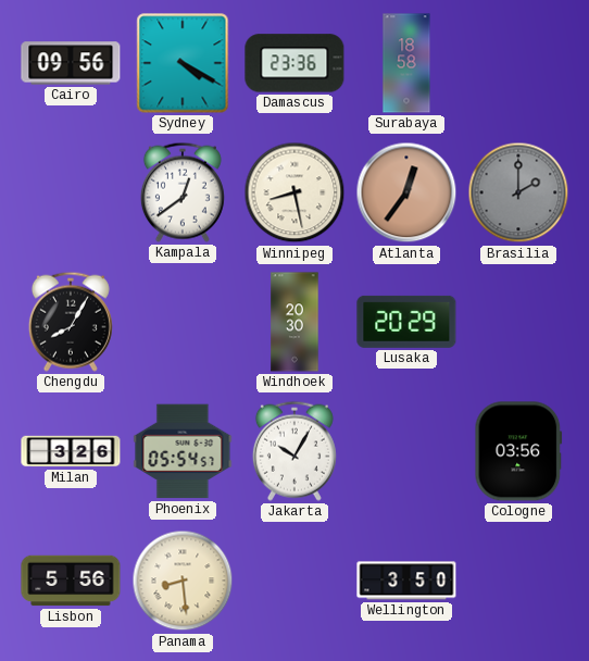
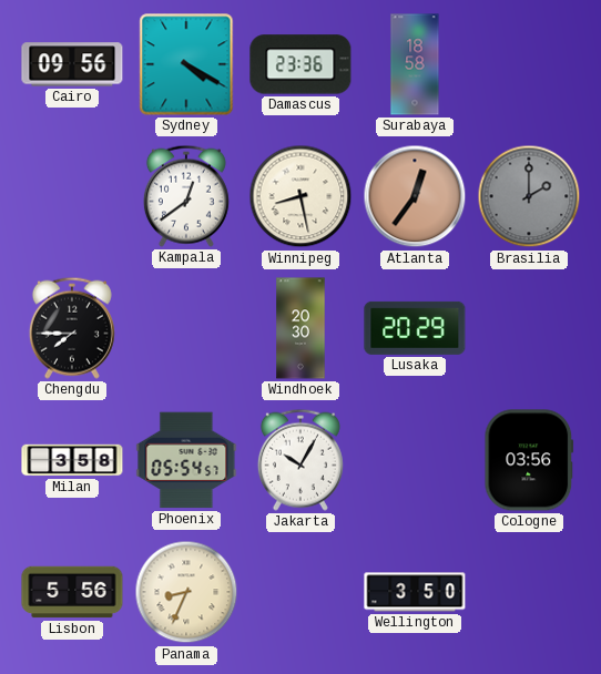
Chengdu: 8:05 -> 7:45 (72, 328)
Milan: 3:26 -> 3:58 (72, 460)
Panama: 8:29 -> 8:34 (186, 592)
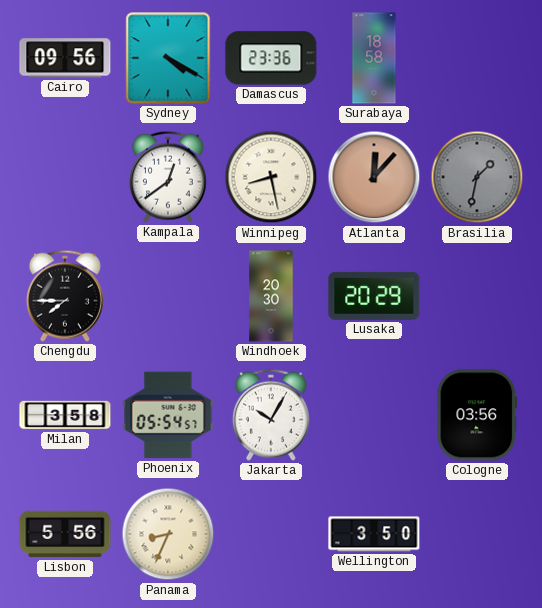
Atlanta: 12:36 -> 12:07 (374, 177)
Brasilia: 2:00 -> 1:32 (477, 177)
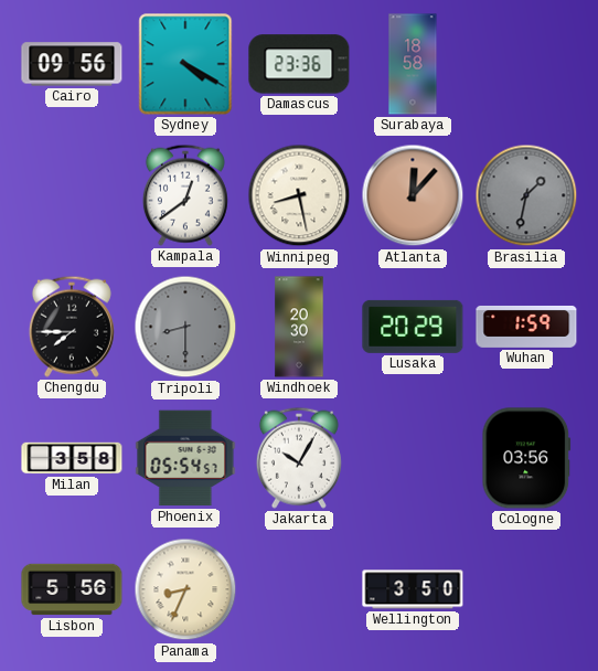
Tripoli: none -> 8:30 (185, 327)
Wuhan: none -> 1:59 (526, 327)
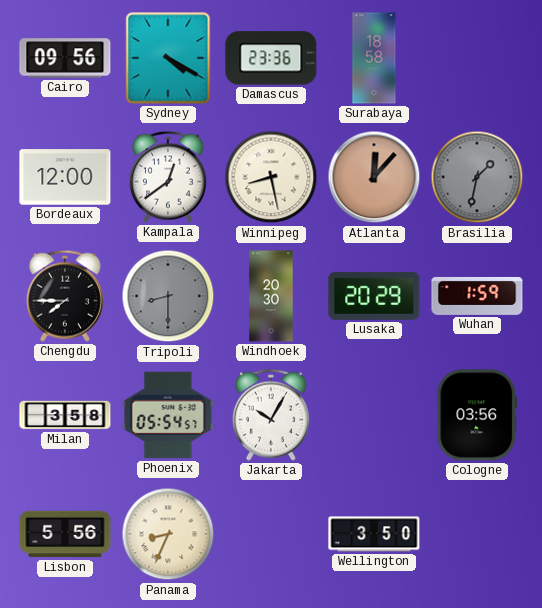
Bordeaux: none -> 12:00 (65, 177)
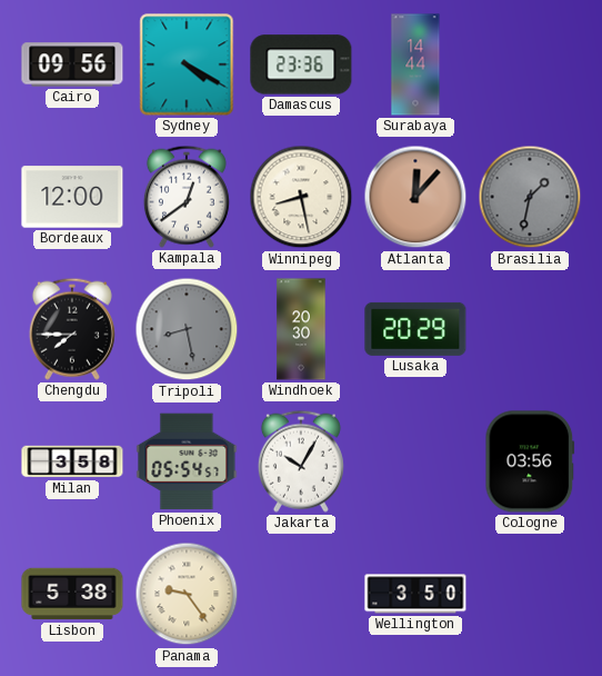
Surabaya: 18:58 -> 14:44 (415, 64)
Tripoli: 8:30 -> 8:28 (187, 329)
Wuhan: 1:59 -> none (477, 296)
Lisbon: 5:56 -> 5:38 (72, 594)
Panama: 8:34 -> 9:24 (187, 594)
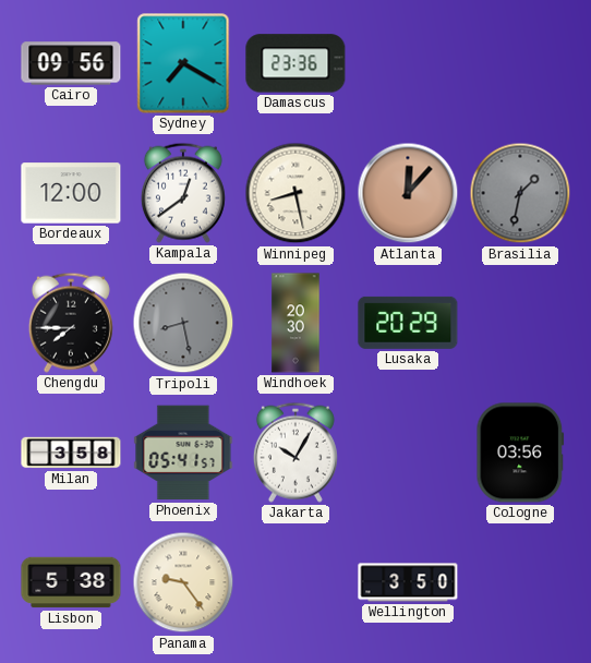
Sydney: 4:20 -> 7:20 (183, 63)
Surabaya: 14:44 -> none (415, 64)
Phoenix: 05:54 -> 05:41 (183, 453)
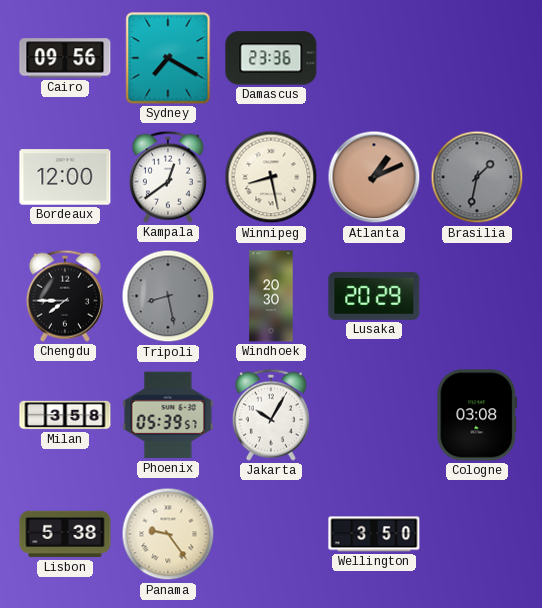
Atlanta: 12:07 -> 1:11 (374, 177)
Phoenix: 05:41 -> 05:39 (168, 415)
Cologne: 03:56 -> 03:08 (477, 415)
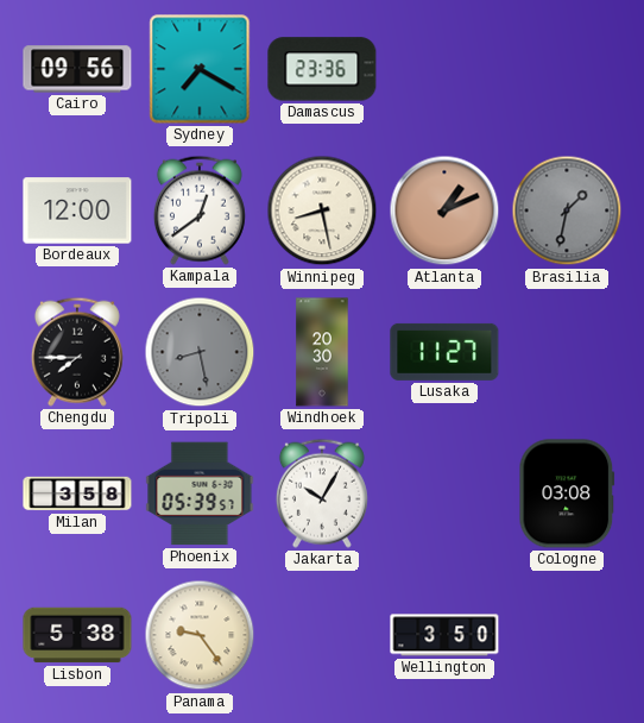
Lusaka: 20:29 -> 11:27 (444, 352)
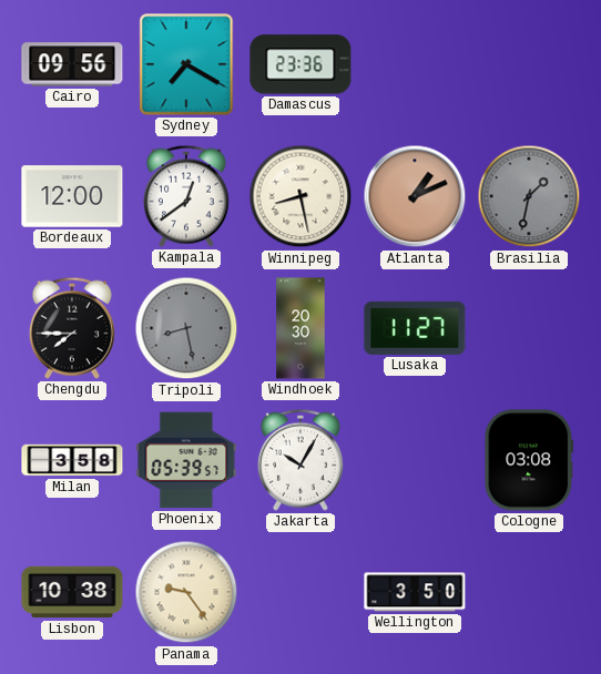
Lisbon: 5:38 -> 10:38 (72, 592)
